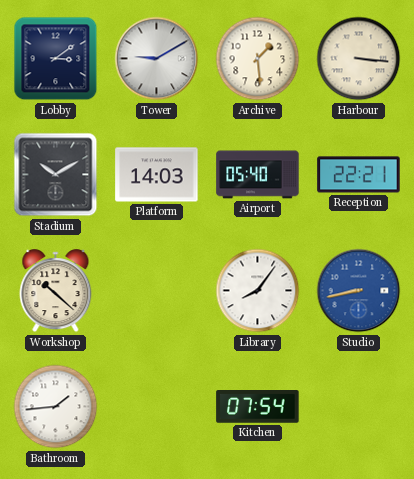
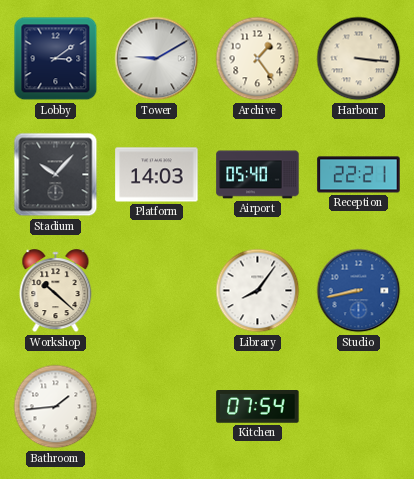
Archive: 1:29 -> 1:24 (258, 59)
Stadium: 10:10 -> 10:07 (56, 175)
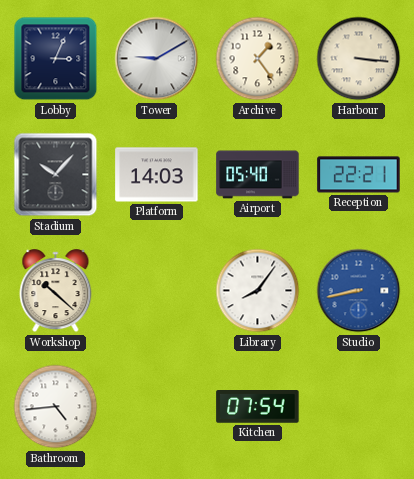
Lobby: 3:09 -> 3:04 (56, 59)
Bathroom: 1:44 -> 4:44 (56, 407)
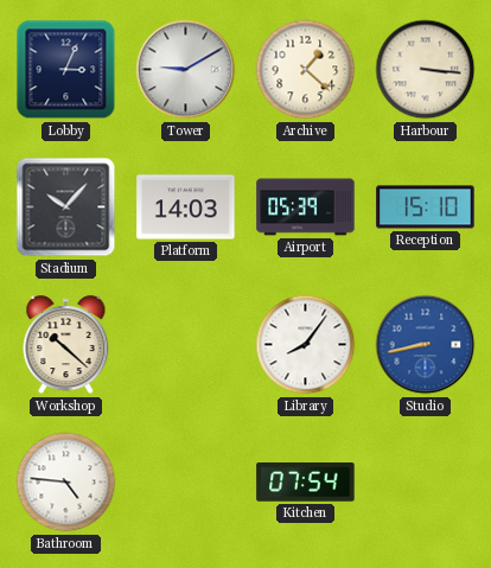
Archive: 1:24 -> 1:22 (306, 70)
Airport: 05:40 -> 05:39 (306, 208)
Reception: 22:21 -> 15:10 (426, 208)
Bathroom: 4:44 -> 4:46 (66, 483)
